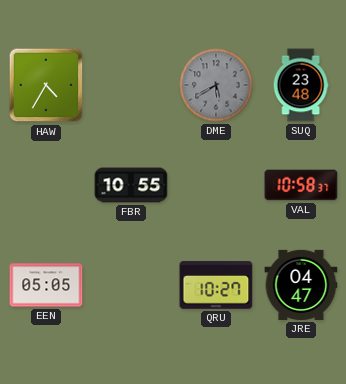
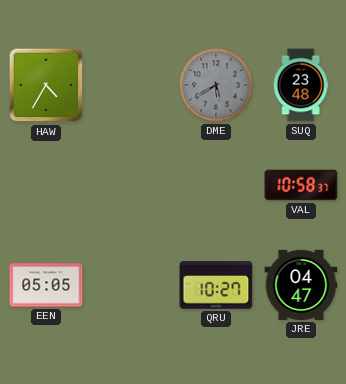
FBR: 10:55 -> none (131, 185)
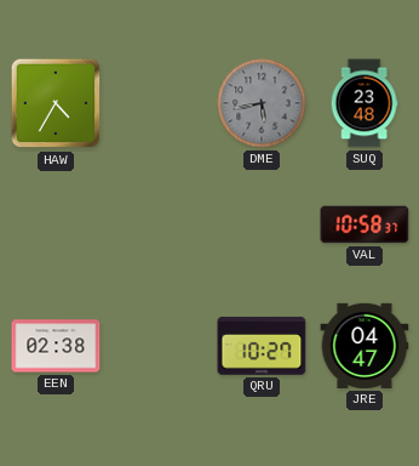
DME: 5:40 -> 5:43 (262, 103)
EEN: 05:05 -> 02:38 (56, 346)
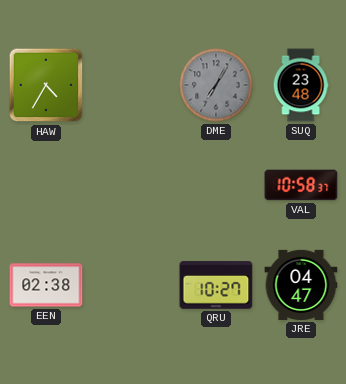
DME: 5:43 -> 7:05 (216, 85)
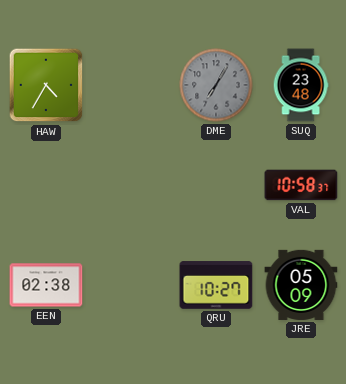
JRE: 04:47 -> 05:09 (301, 285)
